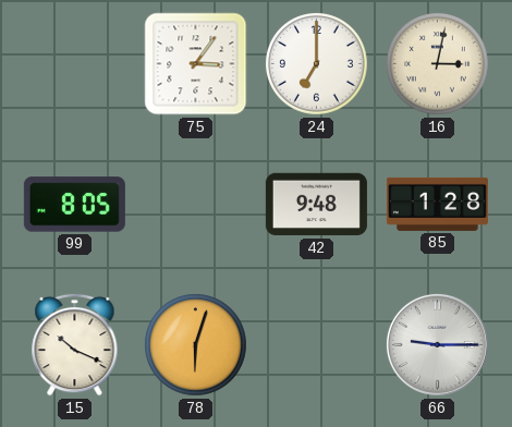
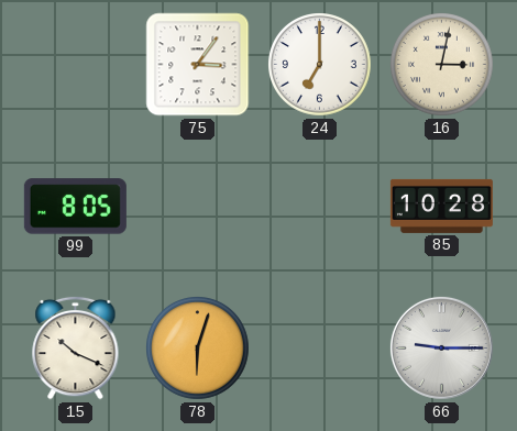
42: 9:48 -> none (316, 205)
85: 1:28 -> 10:28 (441, 206)
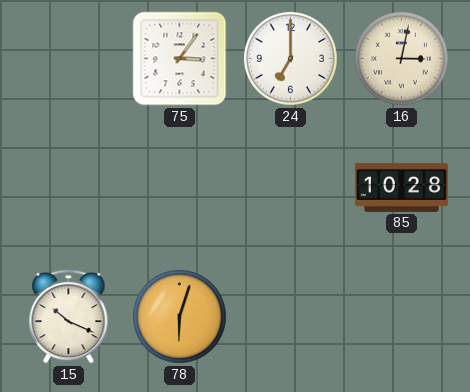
99: 8:05 -> none (75, 207)
66: 9:15 -> none (441, 347)
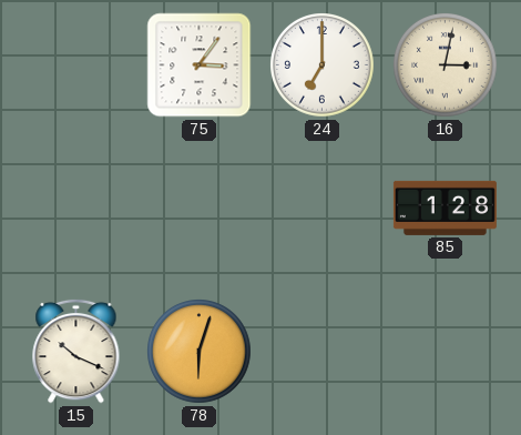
85: 10:28 -> 1:28 (445, 208)
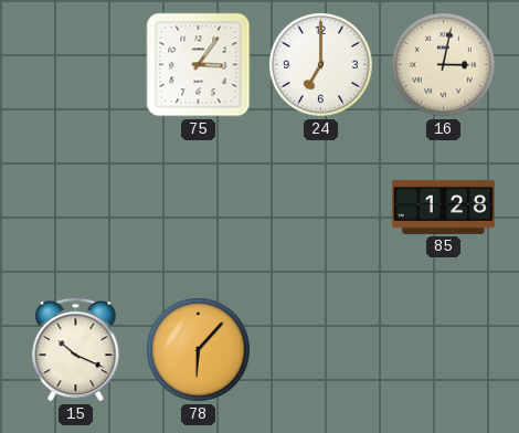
78: 6:03 -> 6:07 (199, 350)
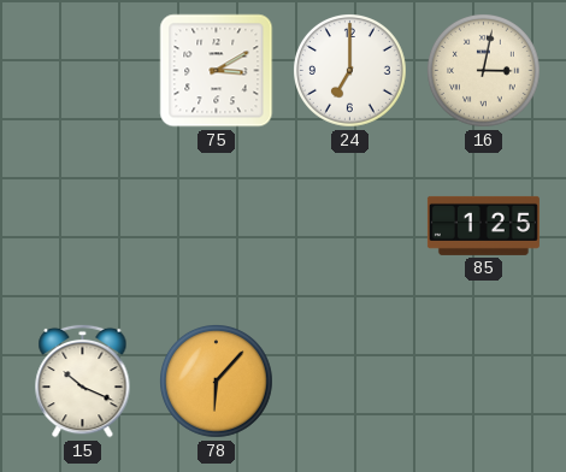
75: 3:06 -> 3:10 (217, 71)
85: 1:28 -> 1:25 (483, 225)
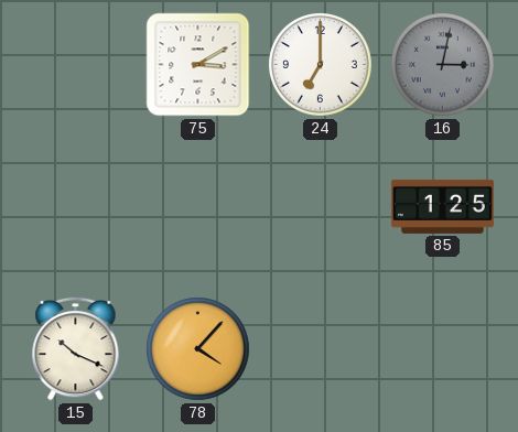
16 dial: cream -> grey (443, 65)
78: 6:07 -> 4:07 (198, 349)
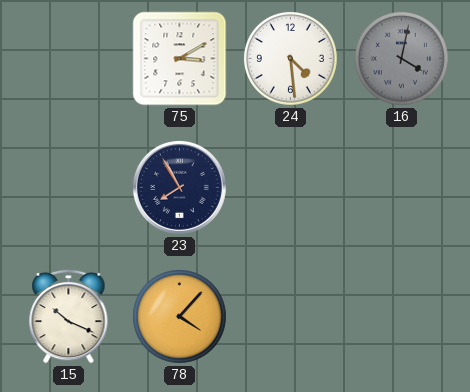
24: 7:00 -> 4:29 (291, 59)
16: 3:02 -> 4:02 (402, 59)
23: none -> 7:55 (179, 187)
85: 1:25 -> none (442, 206)
